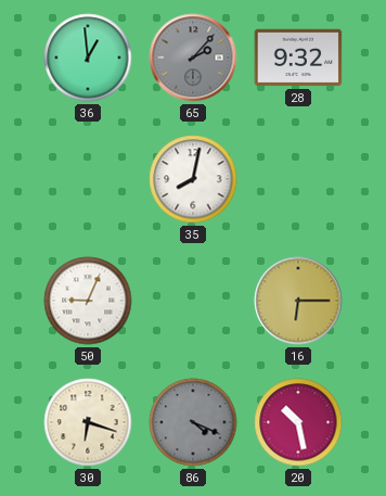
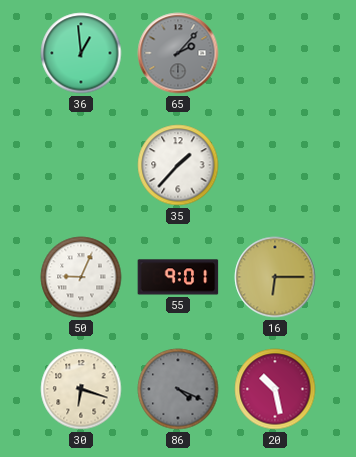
28: 9:32 -> none (298, 58)
35: 8:02 -> 1:37 (178, 165)
55: none -> 9:01 (178, 277)
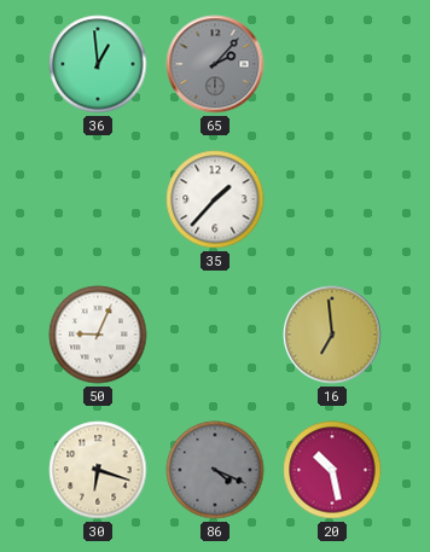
55: 9:01 -> none (178, 277)
16: 6:15 -> 6:59 (332, 335)
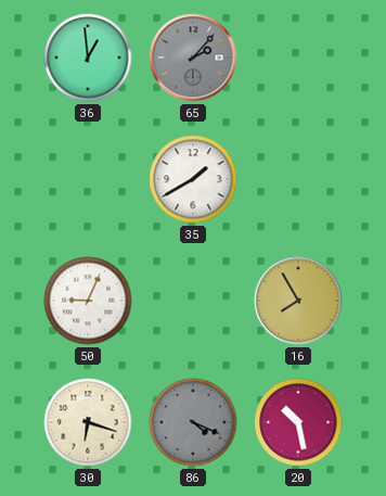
35: 1:37 -> 1:40 (193, 179)
16: 6:59 -> 7:55 (298, 301)
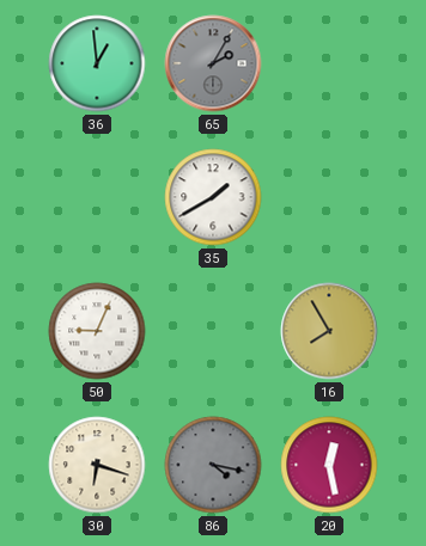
65: 2:07 -> 2:05 (213, 63)
86: 4:19 -> 4:17 (213, 465)
20: 10:28 -> 12:28 (329, 465)
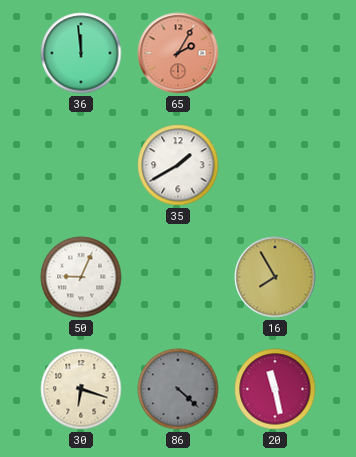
36: 12:59 -> 11:59 (81, 53)
65 dial: grey -> salmon (178, 53)
86: 4:17 -> 4:22 (178, 389)
20: 12:28 -> 11:28 (275, 389)
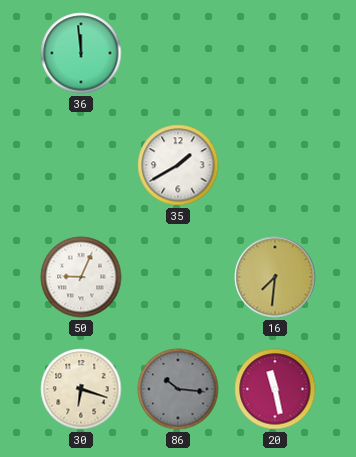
65: 2:05 -> none (178, 53)
16: 7:55 -> 7:31 (275, 277)
86: 4:22 -> 10:16 (178, 389)
